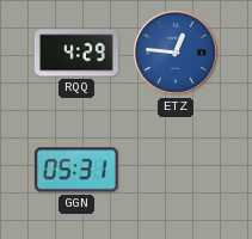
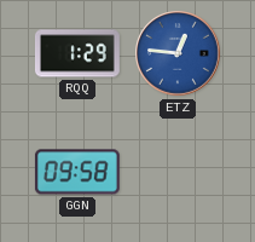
RQQ: 4:29 -> 1:29 (77, 53)
GGN: 05:31 -> 09:58 (77, 172)
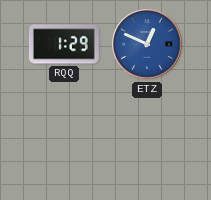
ETZ: 12:46 -> 12:49 (147, 44)
GGN: 09:58 -> none (77, 172)
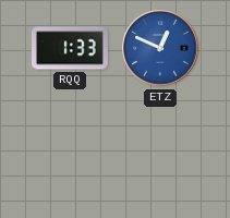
RQQ: 1:29 -> 1:33 (70, 48)
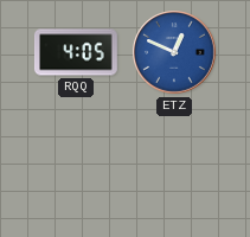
RQQ: 1:33 -> 4:05 (76, 52)
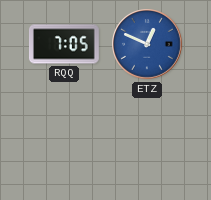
RQQ: 4:05 -> 7:05 (64, 44)
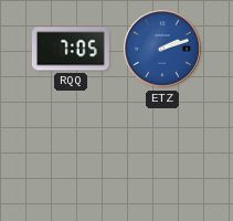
ETZ: 12:49 -> 2:12 (162, 49)
